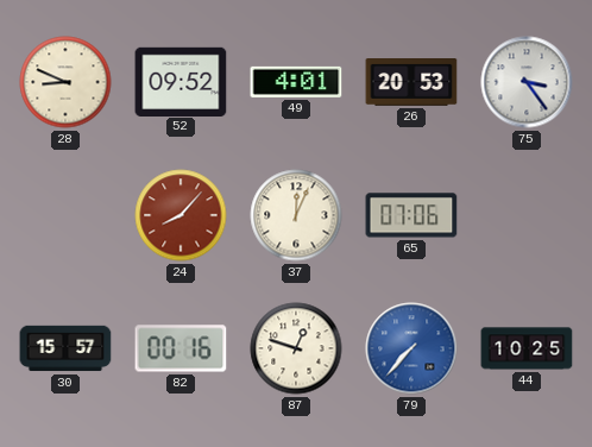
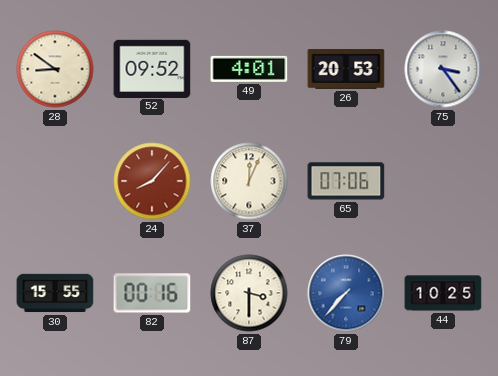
28: 8:49 -> 8:51 (55, 69)
30: 15:57 -> 15:55 (55, 293)
87: 12:48 -> 3:30 (249, 293)
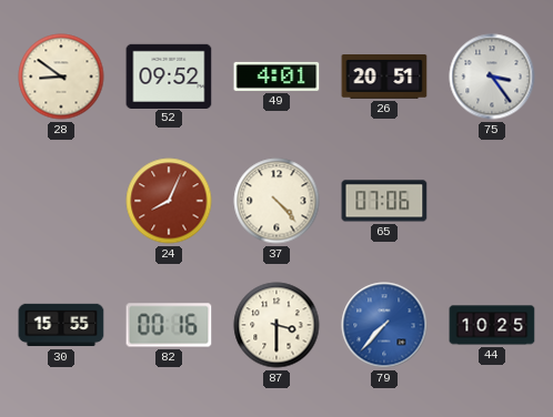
26: 20:53 -> 20:51 (384, 78)
24: 8:07 -> 8:04 (169, 201)
37: 12:04 -> 4:23 (276, 201)
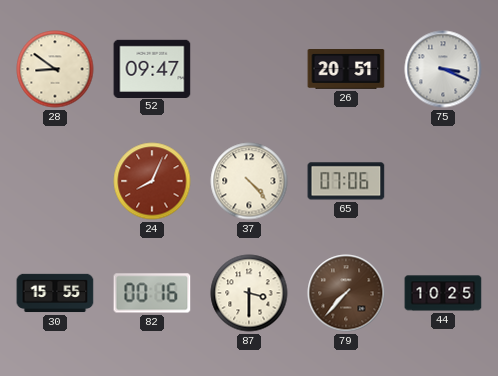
52: 09:52 -> 09:47 (152, 68)
49: 4:01 -> none (276, 77)
75: 3:24 -> 3:19 (443, 69)
79 dial: blue -> brown (346, 293)
